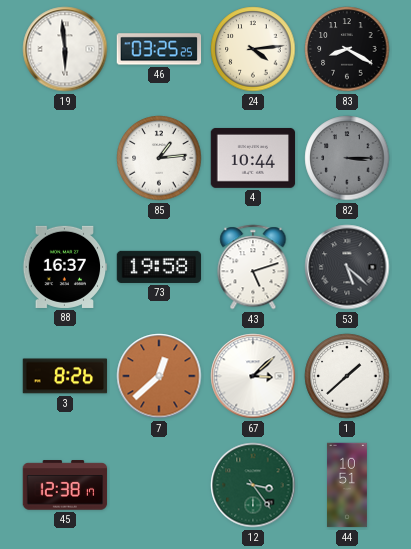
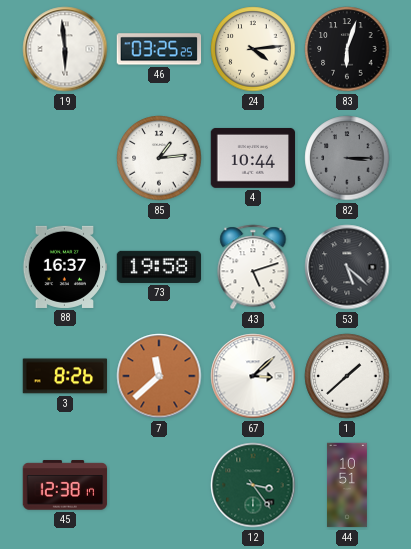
83: 8:20 -> 6:03 (347, 49)
7: 12:38 -> 11:38 (159, 376)
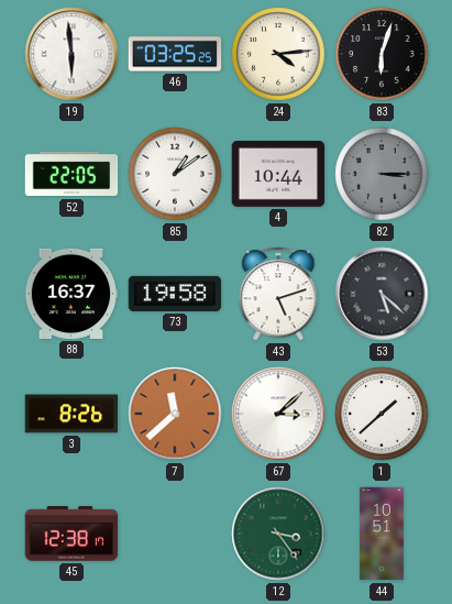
52: none -> 22:05 (71, 174)
85: 1:14 -> 1:09 (175, 174)
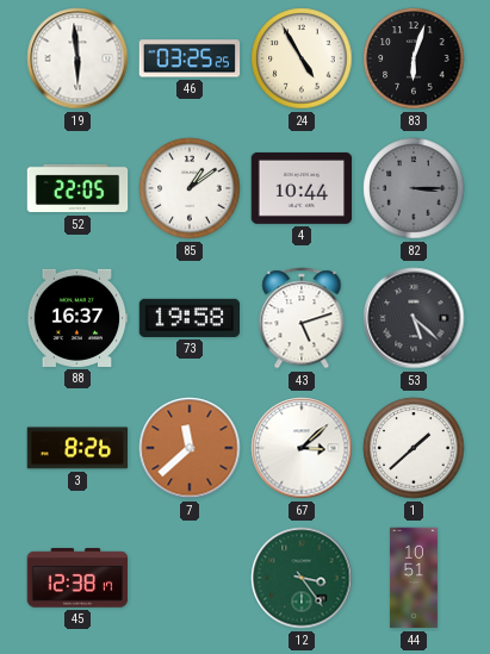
24: 4:14 -> 4:55 (302, 58)
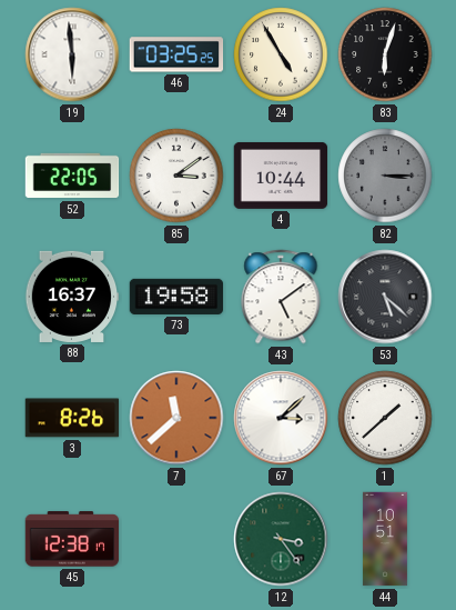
85: 1:09 -> 3:09 (176, 176)
43: 5:12 -> 5:09 (281, 297)
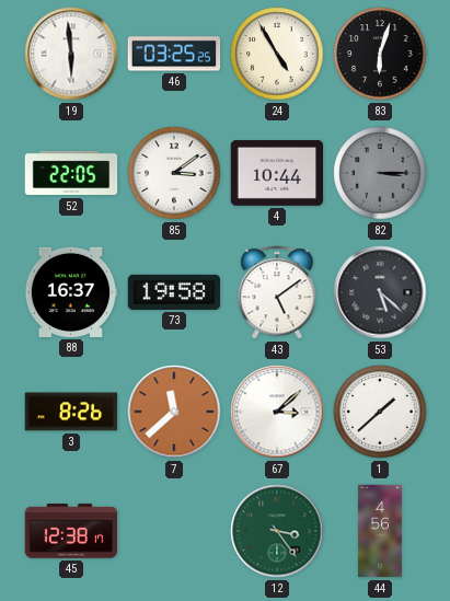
44: 10:51 -> 4:56 (380, 531)
